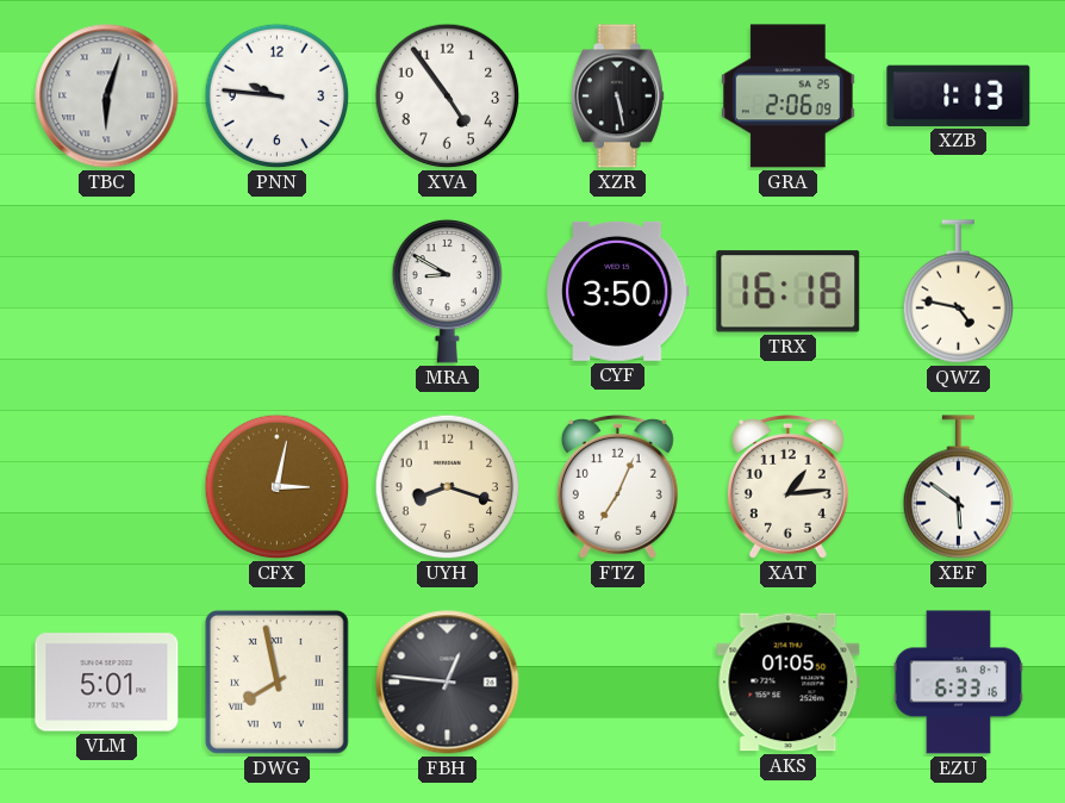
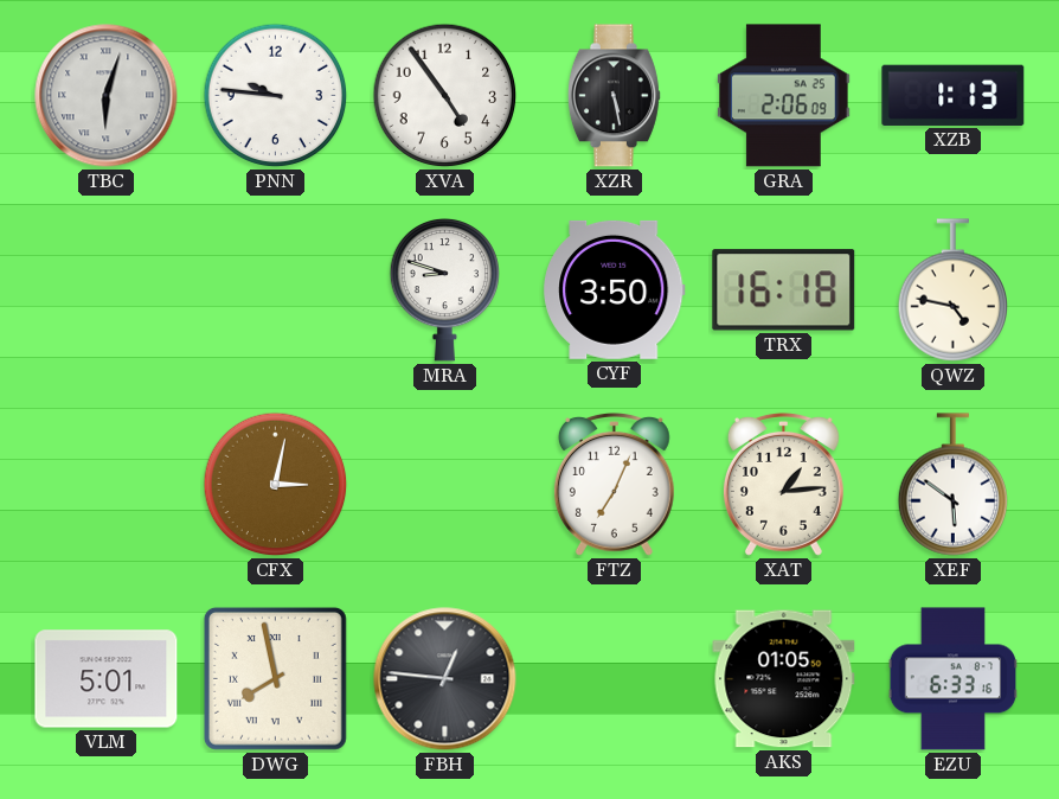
MRA: 8:50 -> 8:48 (444, 289)
UYH: 8:18 -> none (448, 487)
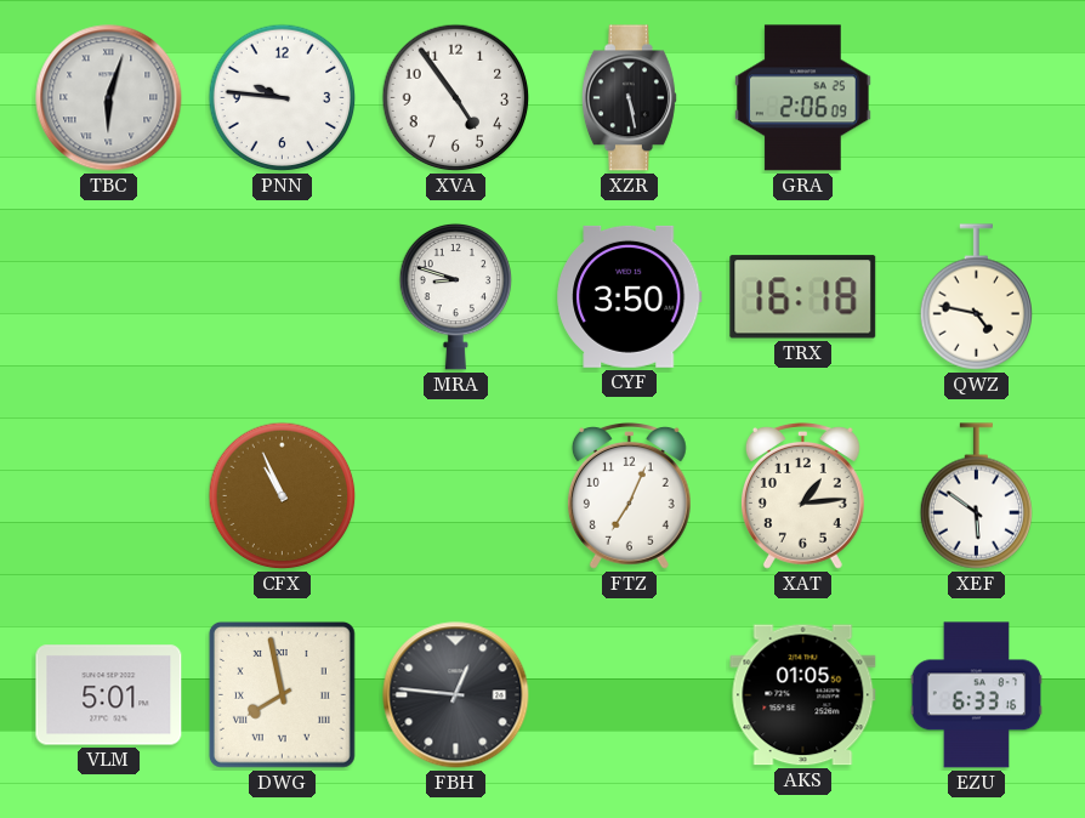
XZB: 1:13 -> none (954, 95)
CFX: 3:02 -> 10:56 (283, 496)
